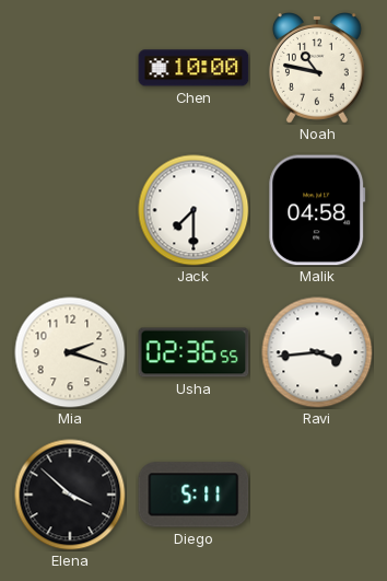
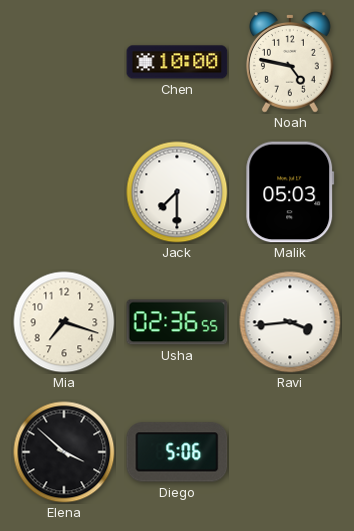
Noah: 10:47 -> 4:47 (290, 63)
Malik: 04:58 -> 05:03 (290, 192)
Mia: 2:18 -> 7:18 (64, 322)
Diego: 5:11 -> 5:06 (177, 452)
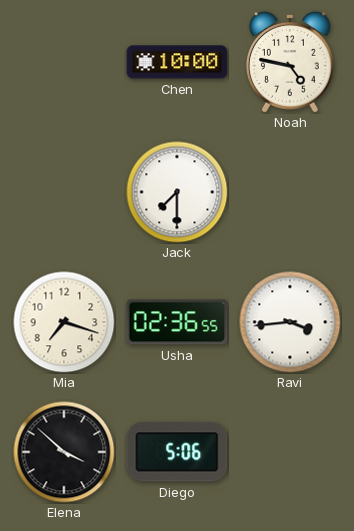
Malik: 05:03 -> none (290, 192)
